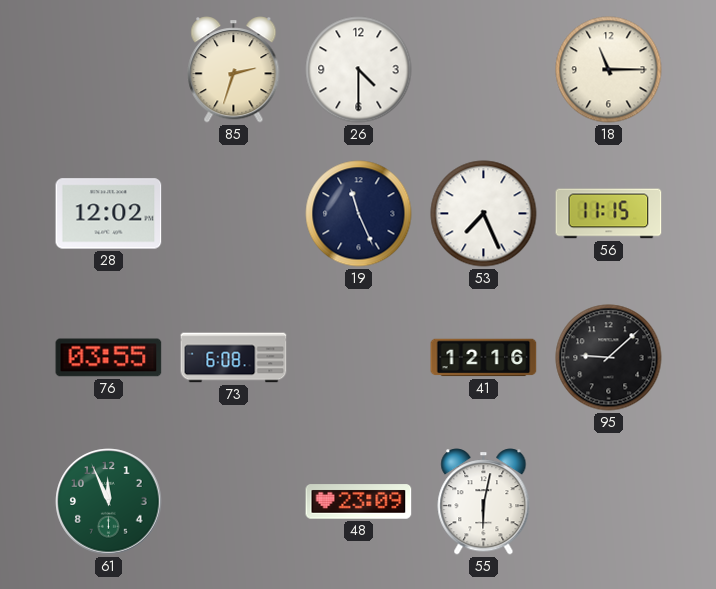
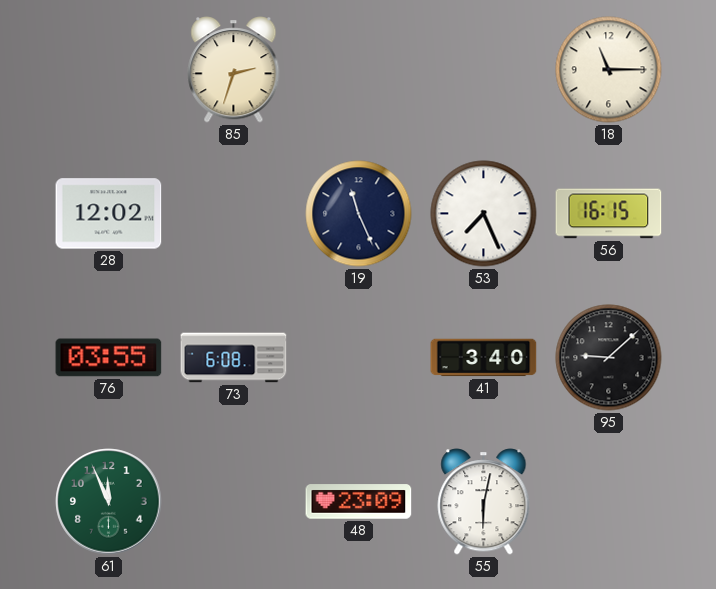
26: 4:30 -> none (359, 70)
56: 11:15 -> 16:15 (609, 214)
41: 12:16 -> 3:40 (484, 358)
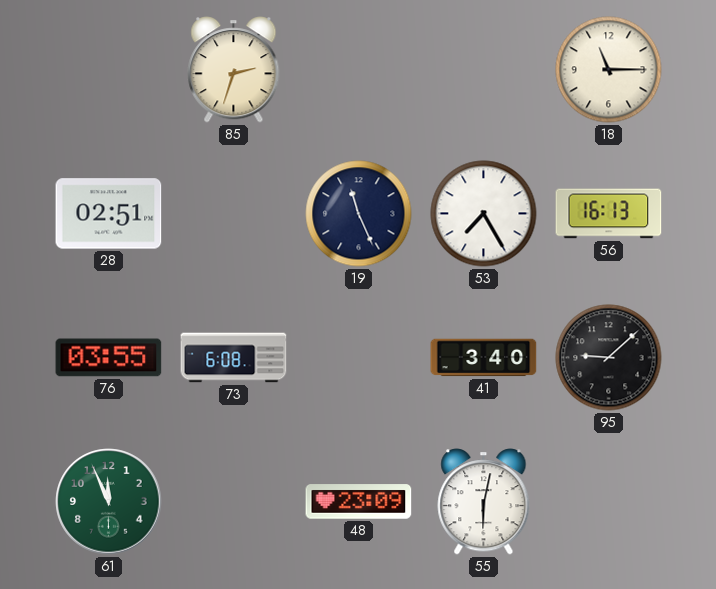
28: 12:02 -> 02:51 (109, 214)
53: 7:26 -> 7:25 (484, 214)
56: 16:15 -> 16:13 (609, 214)
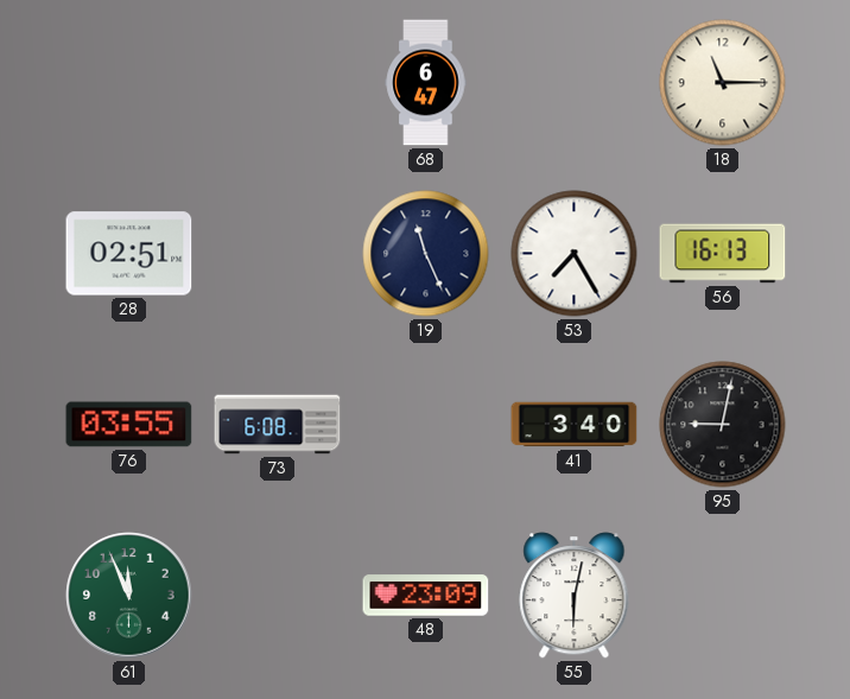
85: 2:33 -> none (234, 70)
68: none -> 6:47 (426, 83)
95: 9:08 -> 9:02 (723, 425)
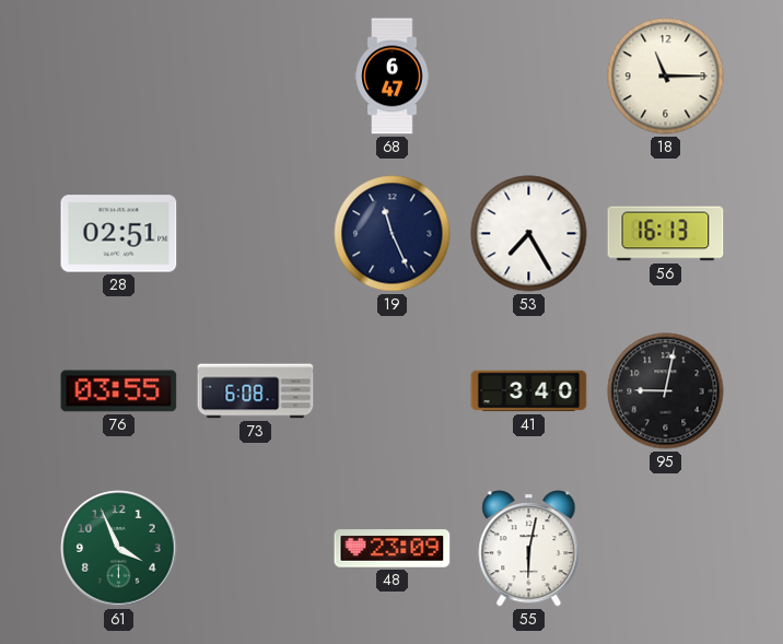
61: 11:56 -> 3:56 (119, 549)
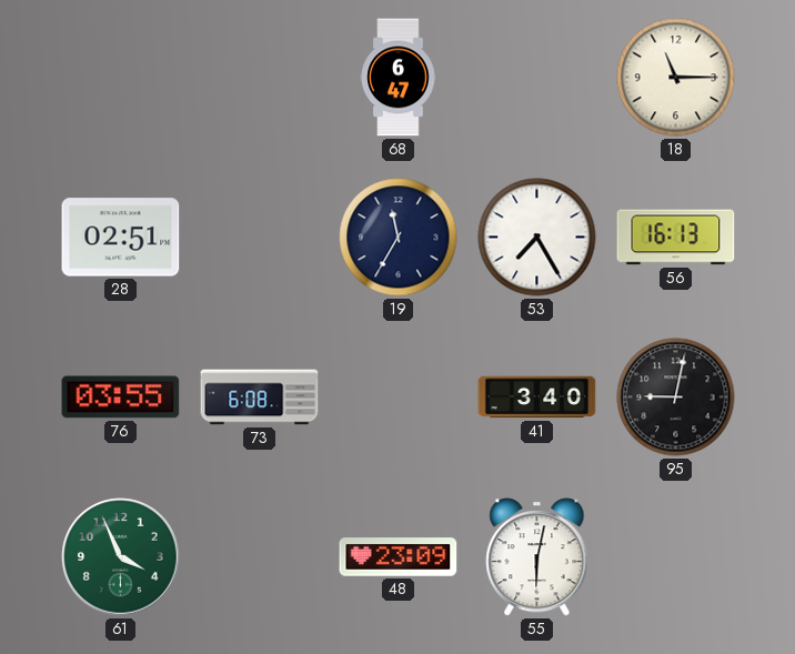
19: 11:26 -> 11:35 (399, 238)
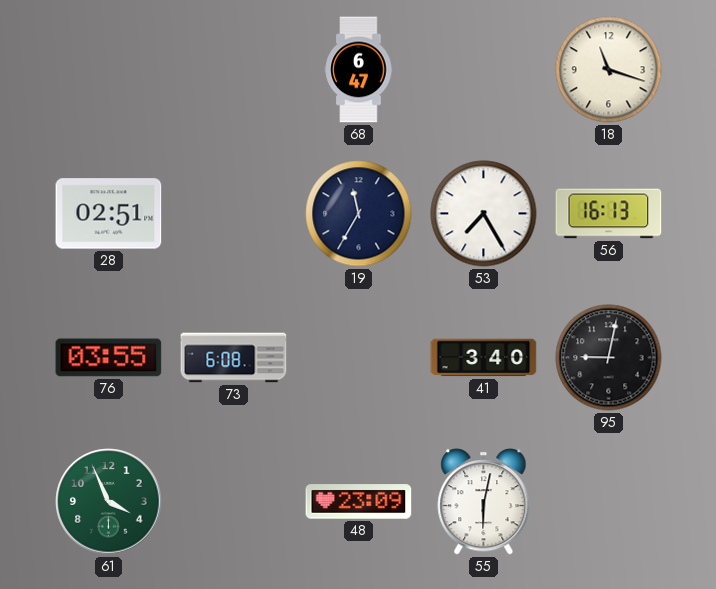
18: 11:15 -> 11:18 (609, 70)
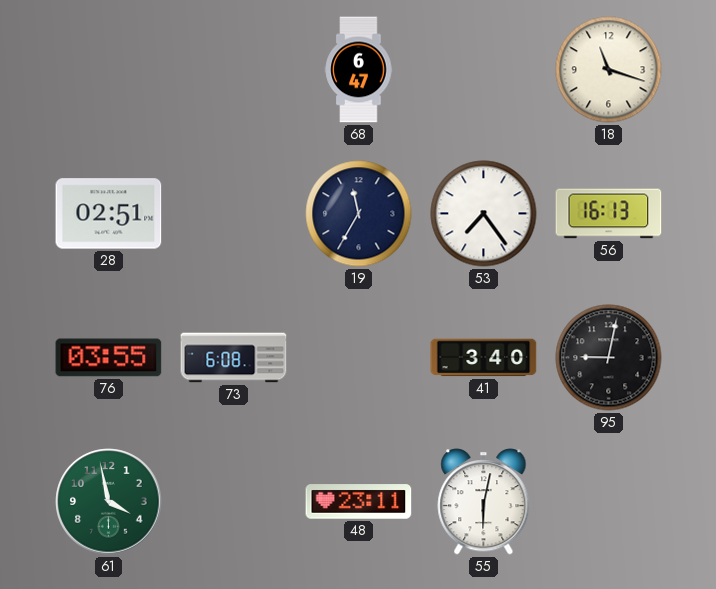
53: 7:25 -> 7:24 (484, 214)
61: 3:56 -> 3:58 (109, 502)
48: 23:09 -> 23:11 (359, 502)
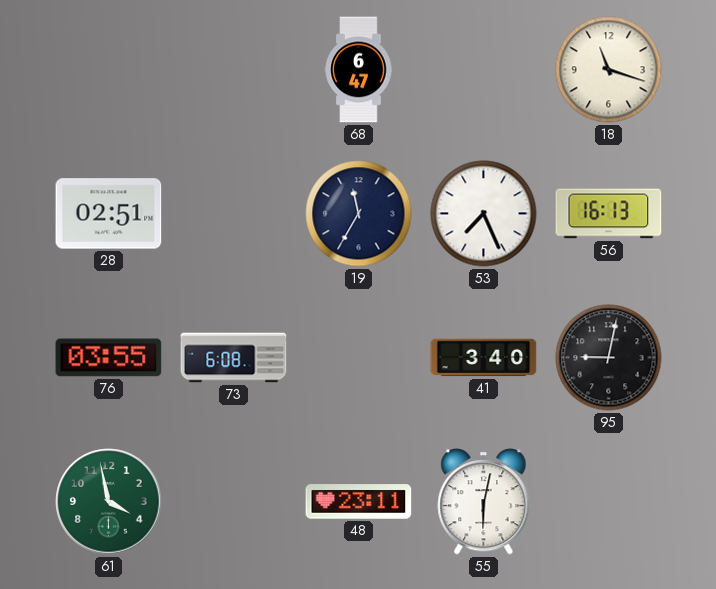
53: 7:24 -> 7:26 (484, 214)
